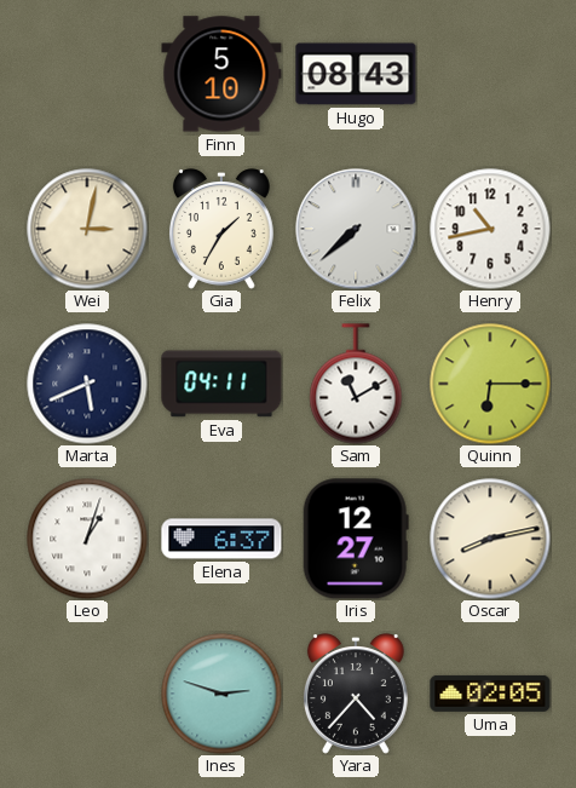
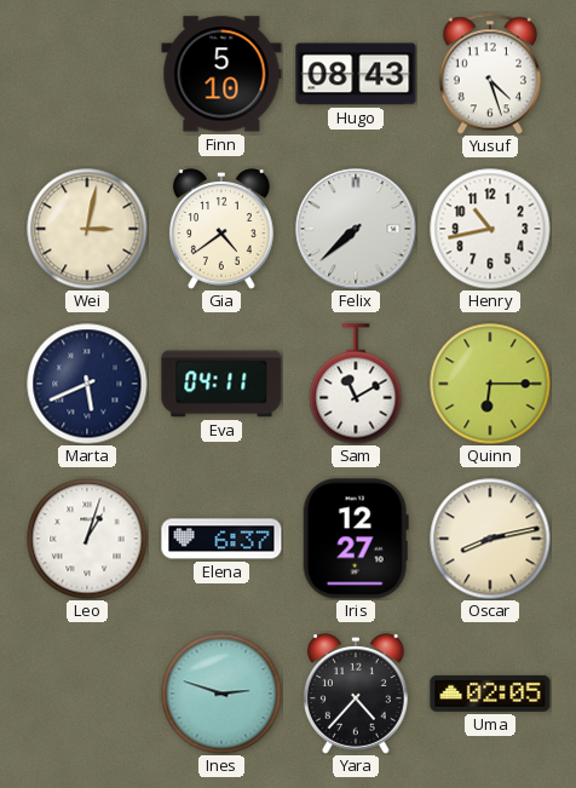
Yusuf: none -> 4:27 (490, 74)
Gia: 1:35 -> 4:39 (221, 229)
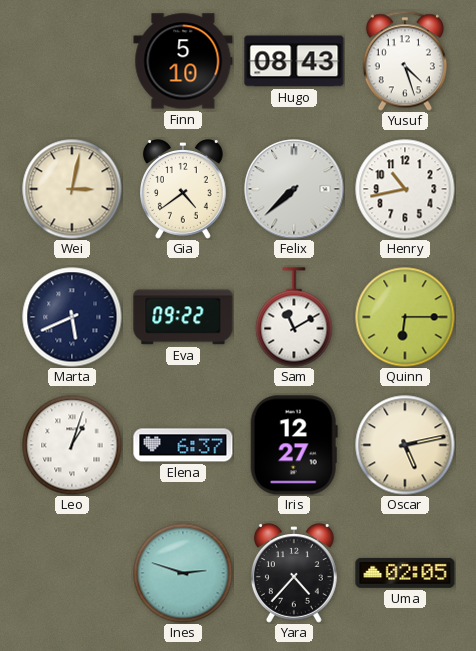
Eva: 04:11 -> 09:22 (183, 317)
Oscar: 8:13 -> 5:13 (405, 445)
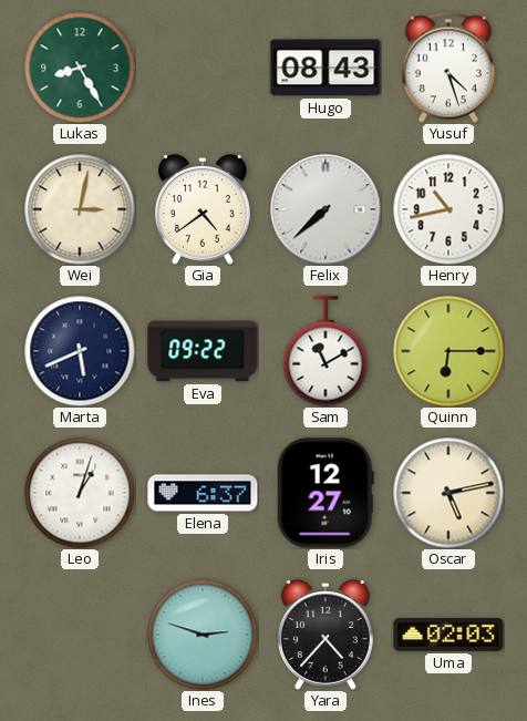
Lukas: none -> 8:25 (80, 68)
Finn: 5:10 -> none (183, 61)
Uma: 02:05 -> 02:03 (448, 635)
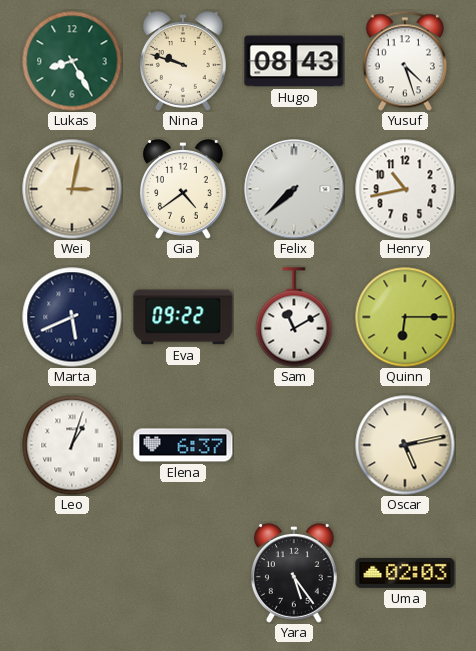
Nina: none -> 9:48 (183, 61)
Iris: 12:27 -> none (325, 493)
Ines: 2:48 -> none (203, 635)
Yara: 4:37 -> 5:24 (294, 573)
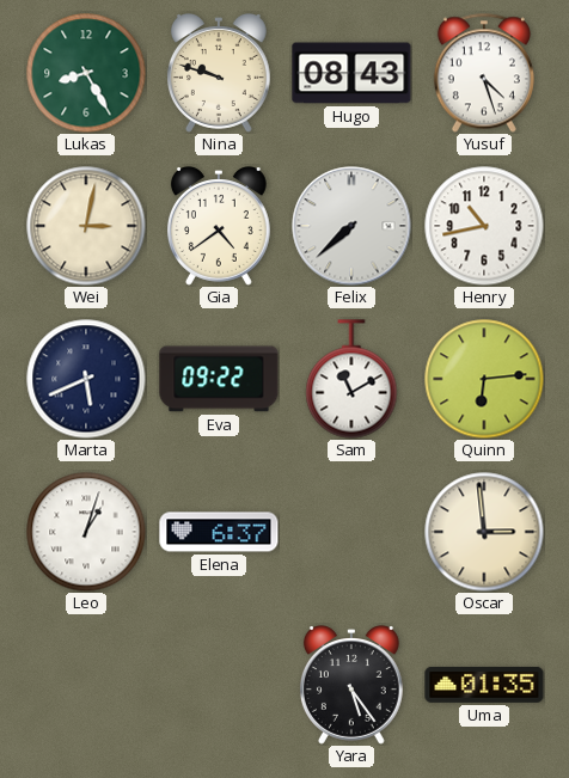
Quinn: 6:15 -> 6:14 (484, 379)
Oscar: 5:13 -> 2:59 (484, 532)
Uma: 02:03 -> 01:35 (484, 685)
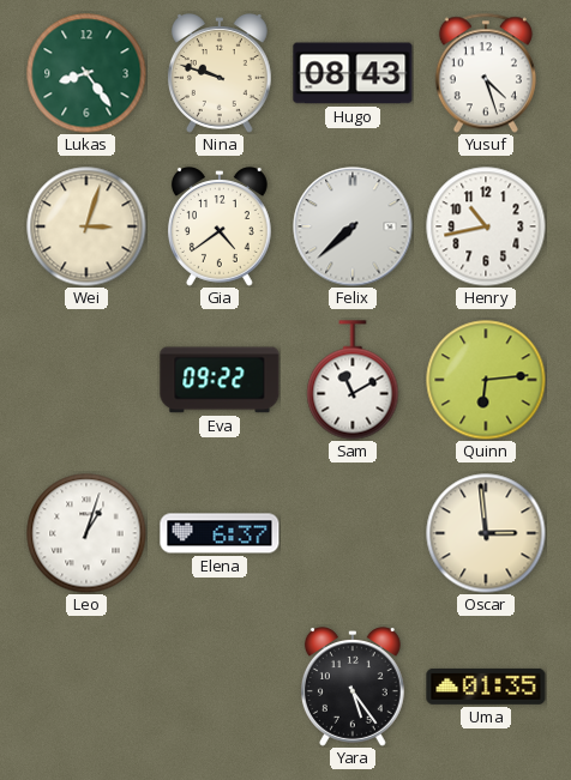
Lukas: 8:25 -> 8:24 (86, 73)
Wei: 3:02 -> 3:03 (86, 226)
Marta: 5:41 -> none (86, 379)
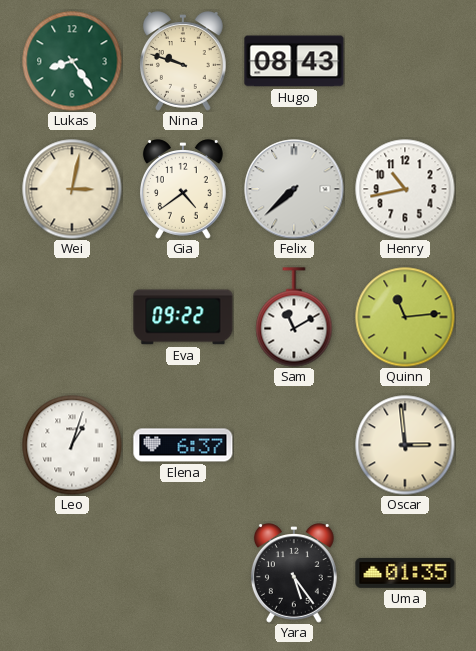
Yusuf: 4:27 -> none (486, 73)
Wei: 3:03 -> 3:02 (72, 189)
Quinn: 6:14 -> 11:14 (405, 317)
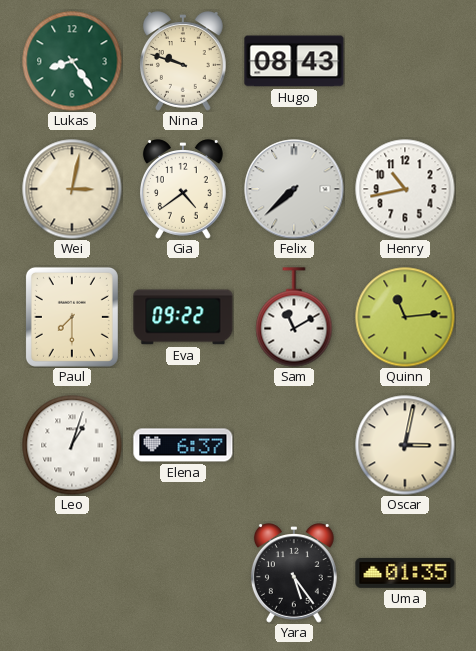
Paul: none -> 7:30 (72, 317)
Oscar: 2:59 -> 3:02 (405, 445)
